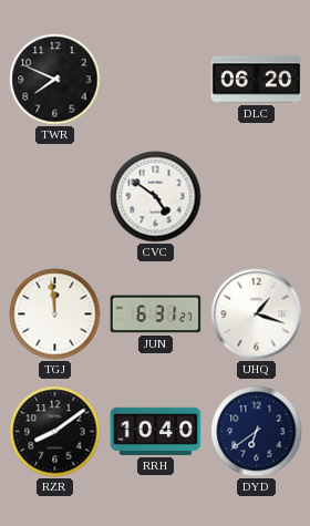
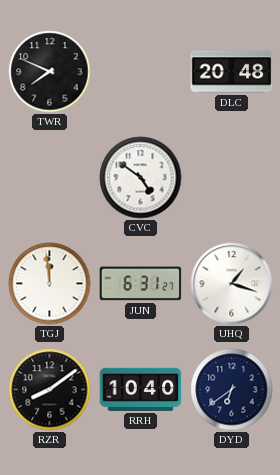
DLC: 06:20 -> 20:48 (232, 72)
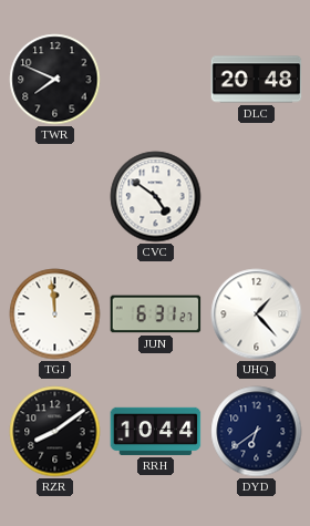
UHQ: 1:18 -> 1:23 (257, 314)
RRH: 10:40 -> 10:44 (156, 431)
